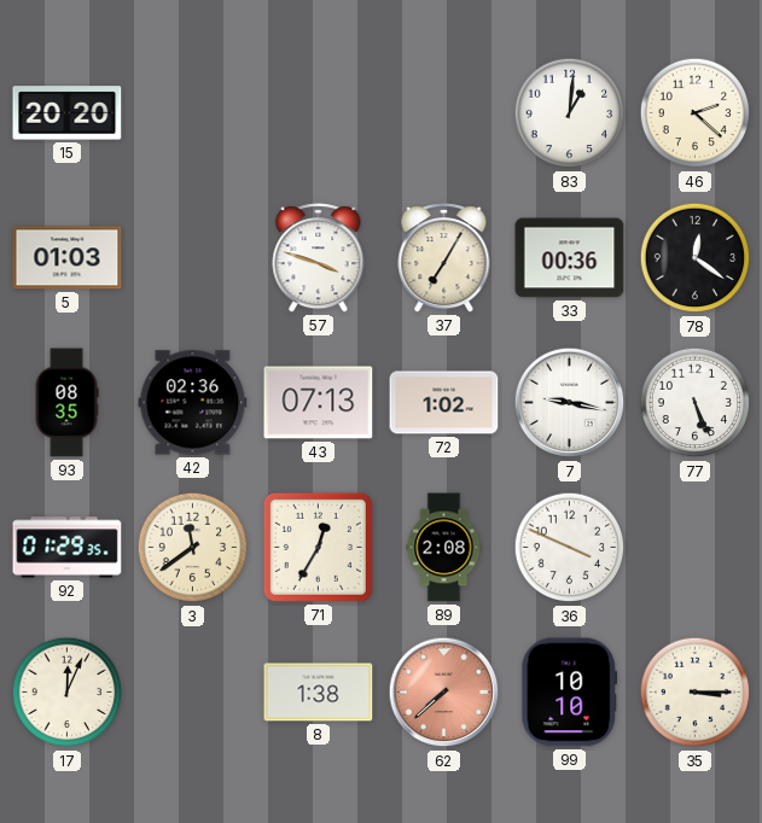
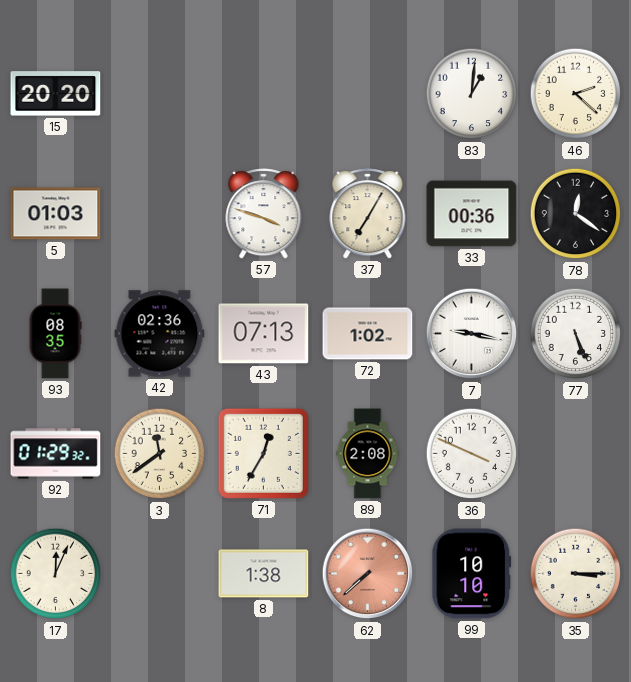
92: 01:29:35 -> 01:29:32 (56, 454)
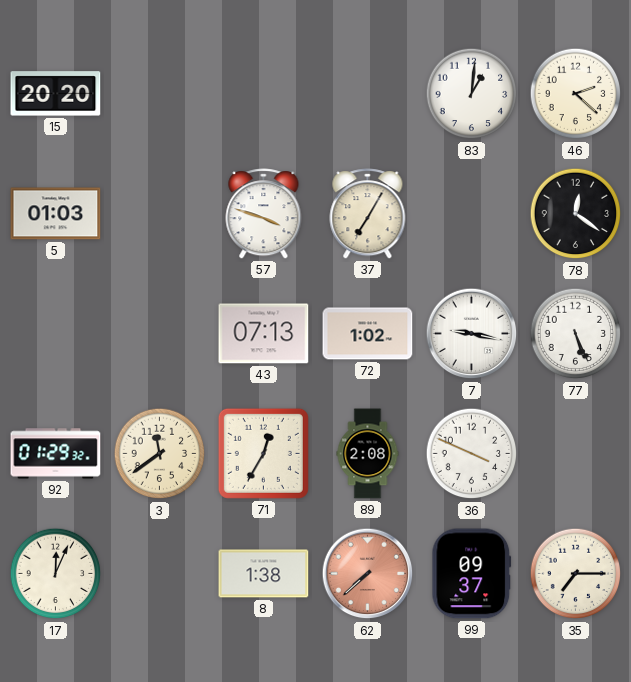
33: 00:36 -> none (472, 214)
93: 08:35 -> none (55, 334)
42: 02:36 -> none (160, 334)
99: 10:10 -> 09:37 (472, 574)
35: 3:15 -> 7:15 (576, 574)
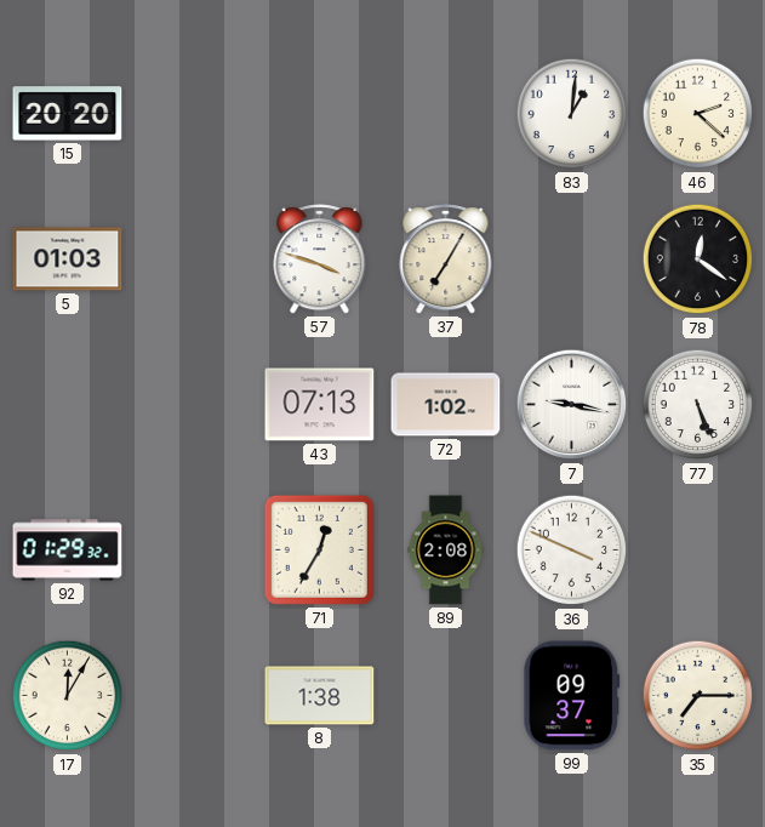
3: 11:39 -> none (160, 454)
17: 12:04 -> 12:05 (68, 696)
62: 7:38 -> none (368, 574)
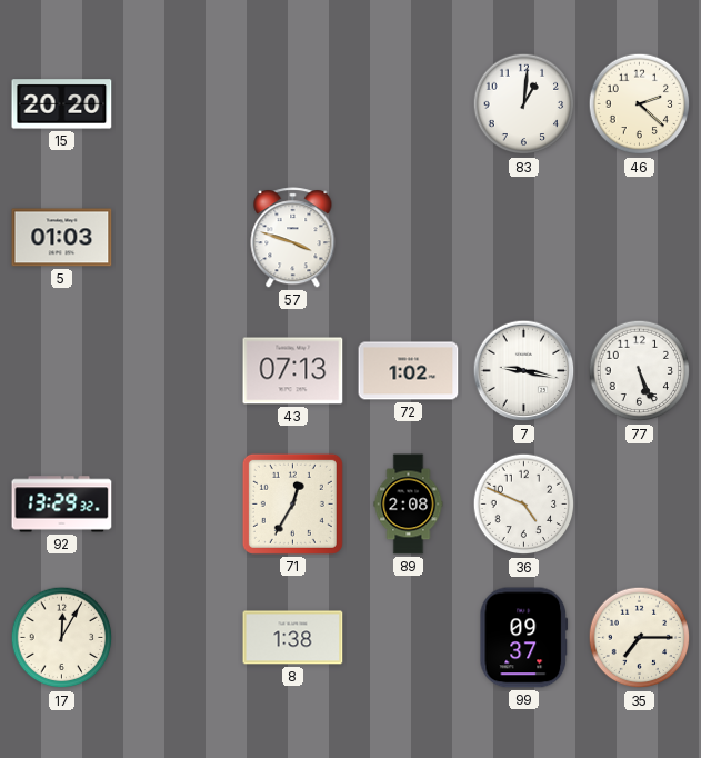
37: 7:05 -> none (446, 259)
78: 12:21 -> none (698, 259)
92: 01:29 -> 13:29 (62, 505)
36: 3:49 -> 4:49 (524, 505)
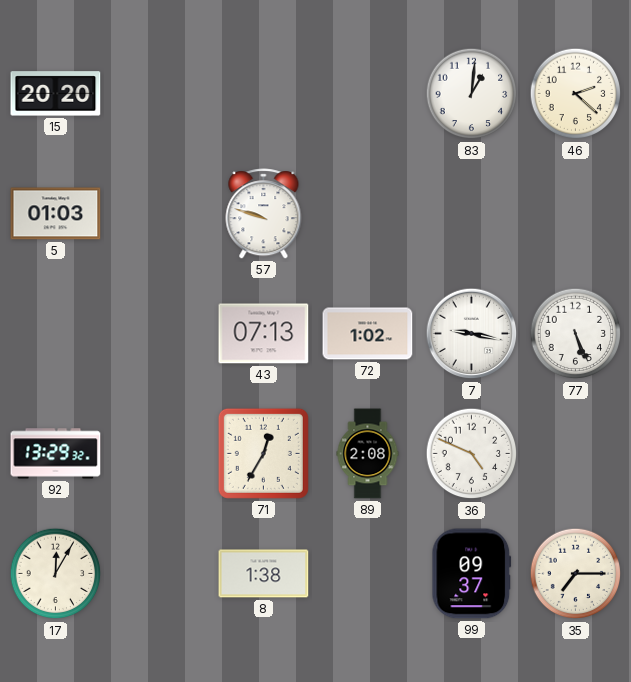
57: 3:48 -> 9:48 (264, 214)
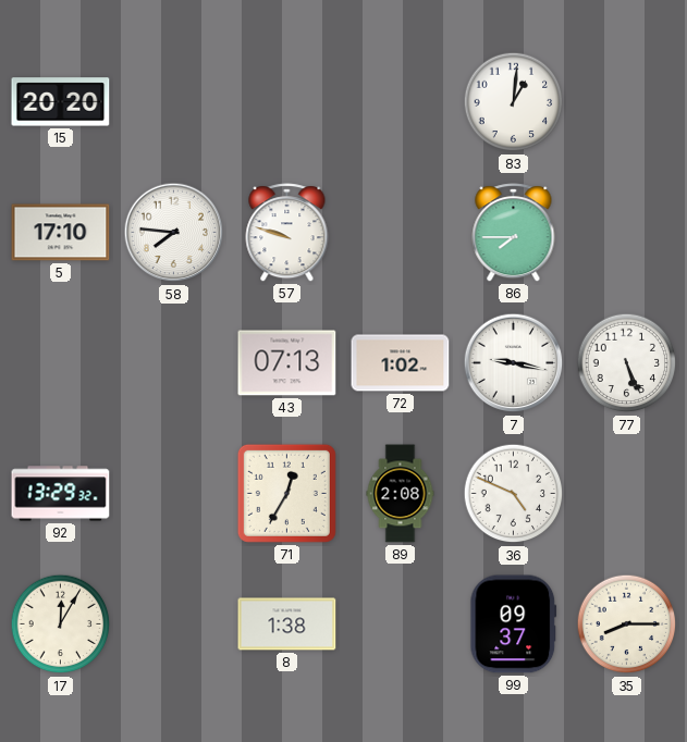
46: 2:22 -> none (576, 94)
5: 01:03 -> 17:10 (61, 233)
58: none -> 7:46 (174, 233)
86: none -> 7:45 (514, 233)
35: 7:15 -> 8:15 (627, 624)
